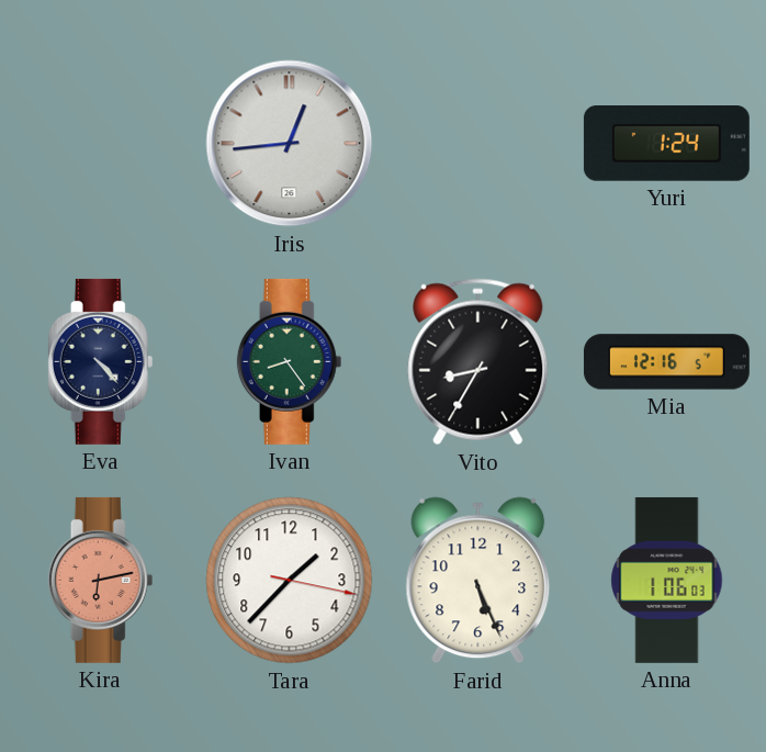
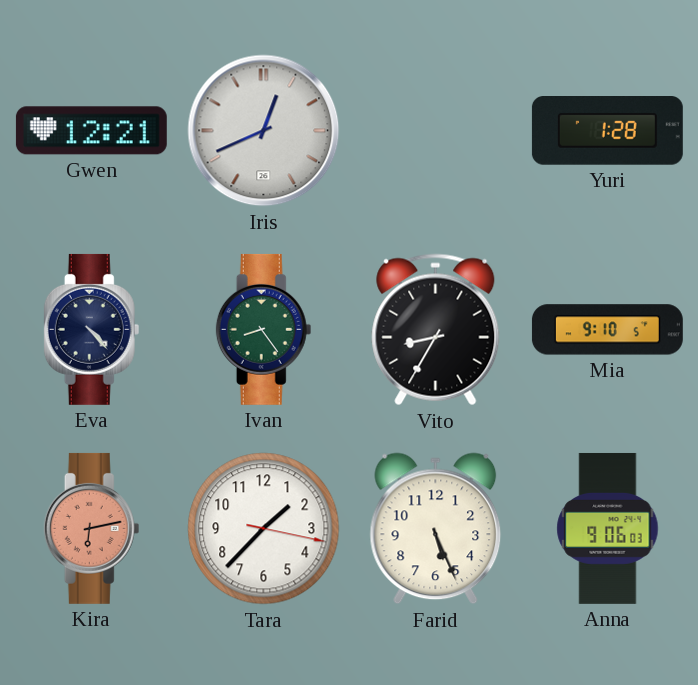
Gwen: none -> 12:21 (91, 131)
Iris: 12:44 -> 12:41 (264, 131)
Yuri: 1:24 -> 1:28 (607, 131)
Mia: 12:16 -> 9:10 (607, 330)
Anna: 1:06 -> 9:06 (608, 528)
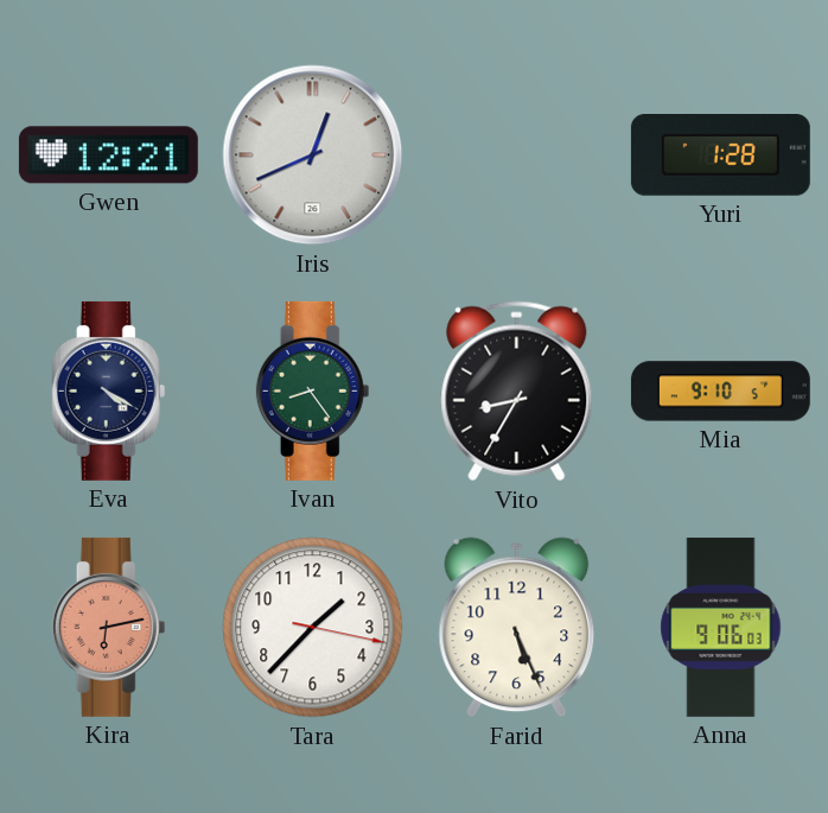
Eva: 4:23 -> 4:20 (109, 390)
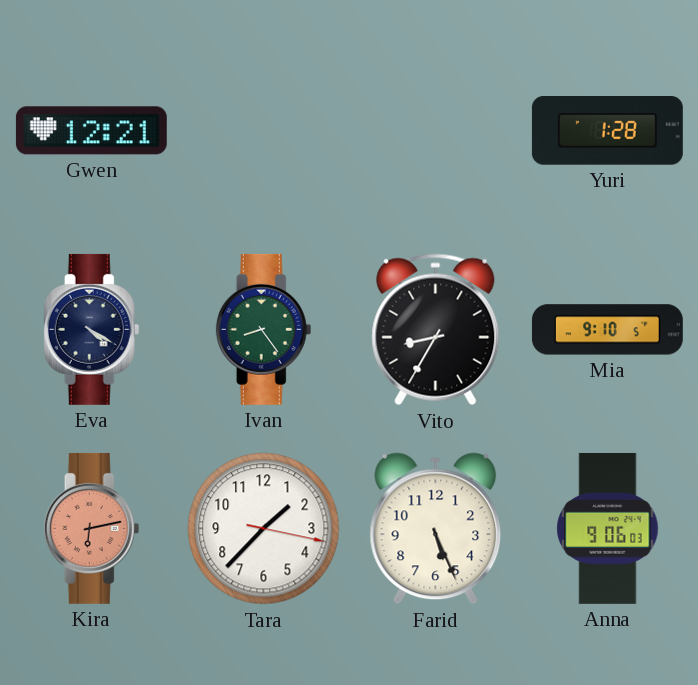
Iris: 12:41 -> none (313, 155)
